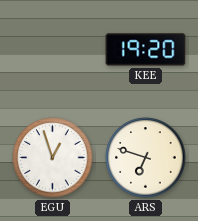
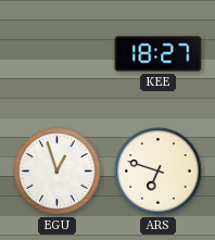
KEE: 19:20 -> 18:27 (159, 54)
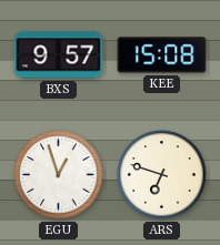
BXS: none -> 9:57 (59, 55)
KEE: 18:27 -> 15:08 (162, 55)
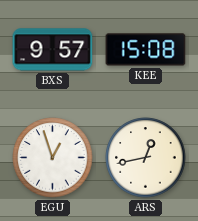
ARS: 6:48 -> 12:43 (146, 158)
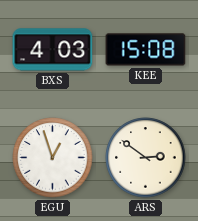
BXS: 9:57 -> 4:03 (53, 50)
ARS: 12:43 -> 2:51 (146, 158)
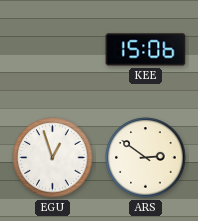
BXS: 4:03 -> none (53, 50)
KEE: 15:08 -> 15:06 (146, 50)
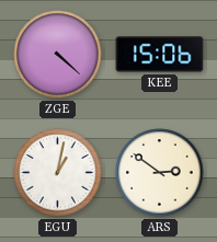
ZGE: none -> 4:22 (58, 55)
EGU: 12:57 -> 1:02 (58, 173)
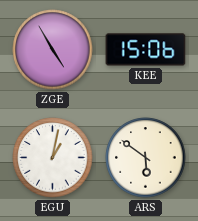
ZGE: 4:22 -> 4:55 (53, 50)
ARS: 2:51 -> 5:51 (146, 158)
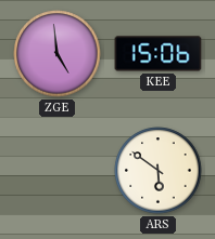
ZGE: 4:55 -> 4:59 (58, 54)
EGU: 1:02 -> none (53, 158)
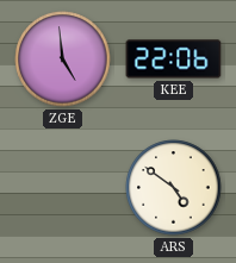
KEE: 15:06 -> 22:06 (174, 60)
ARS: 5:51 -> 4:51 (174, 188)
